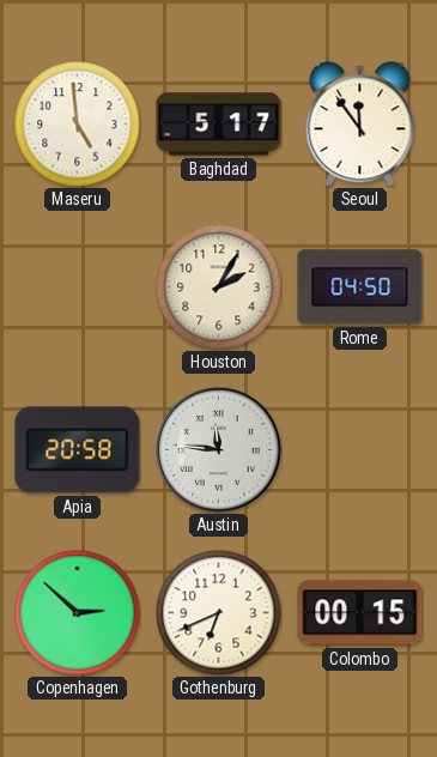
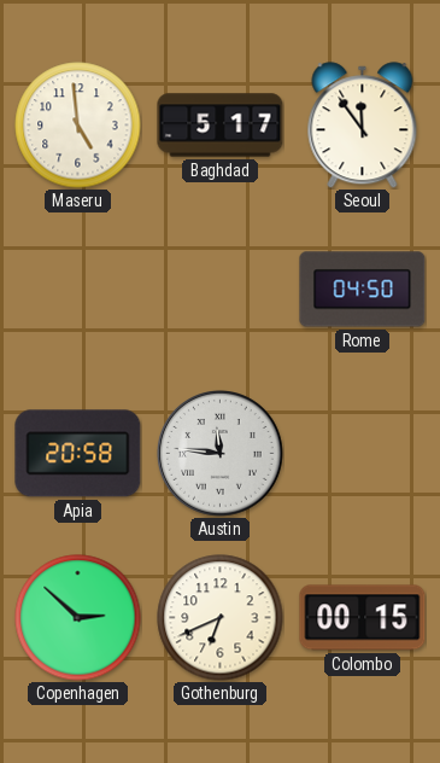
Houston: 2:05 -> none (219, 287)
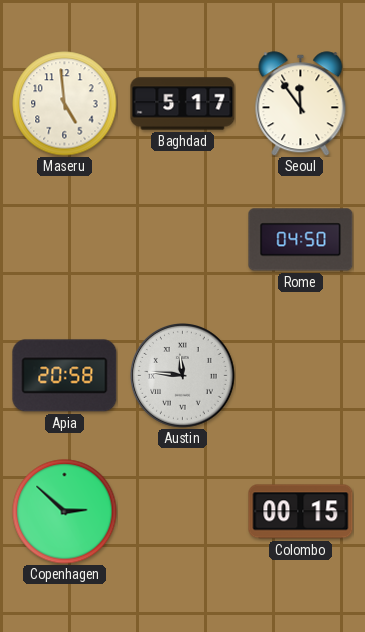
Gothenburg: 6:41 -> none (221, 618)
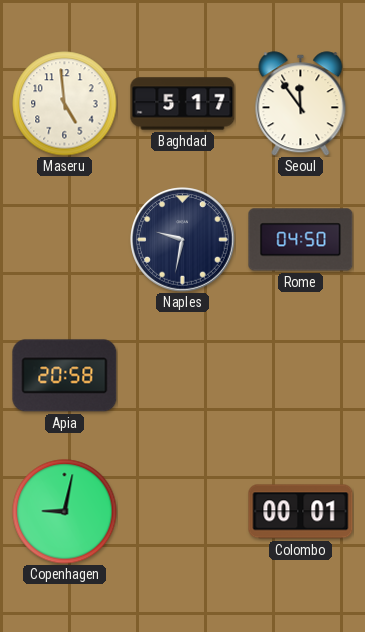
Naples: none -> 9:32 (183, 240)
Austin: 11:46 -> none (183, 376)
Copenhagen: 2:52 -> 9:02 (65, 512)
Colombo: 00:15 -> 00:01 (301, 512)
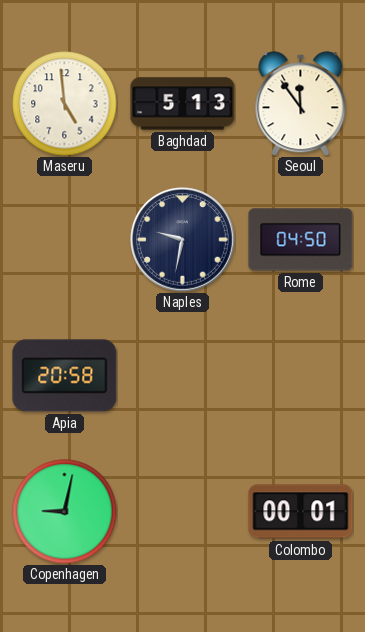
Baghdad: 5:17 -> 5:13 (183, 104)
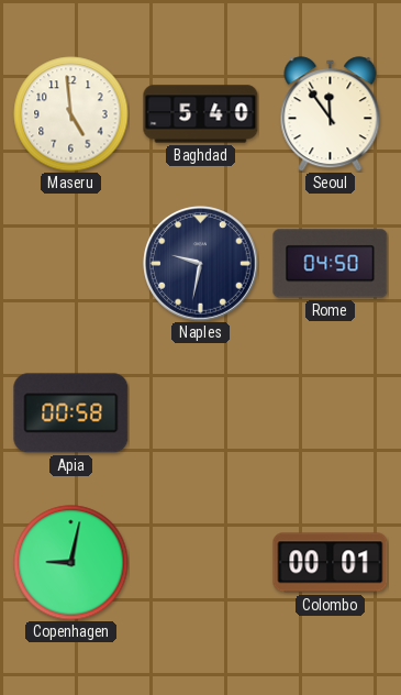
Baghdad: 5:13 -> 5:40 (201, 114)
Apia: 20:58 -> 00:58 (71, 413)
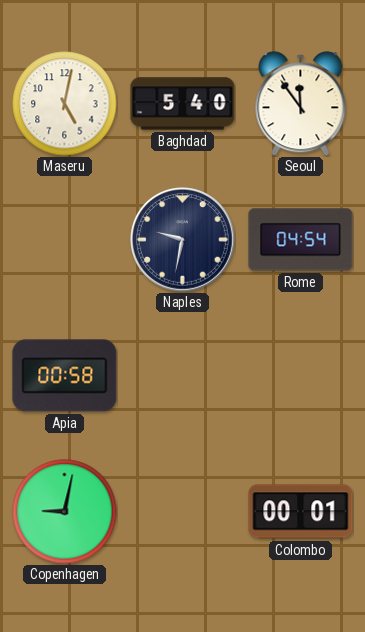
Maseru: 4:59 -> 5:02 (65, 104)
Rome: 04:50 -> 04:54 (301, 240)
